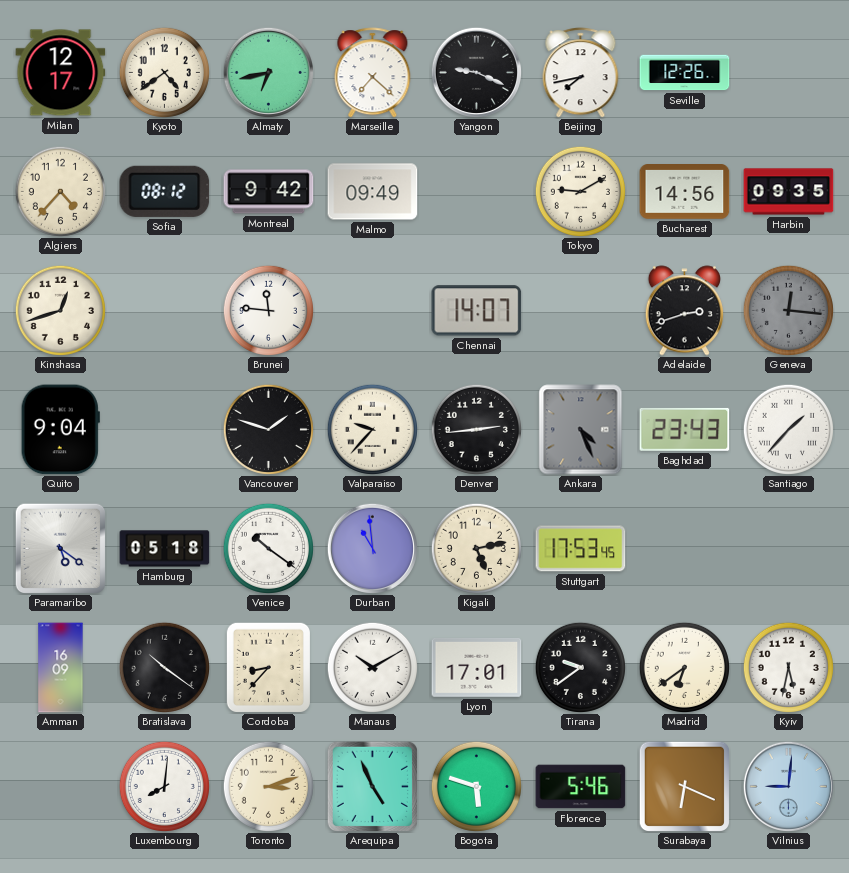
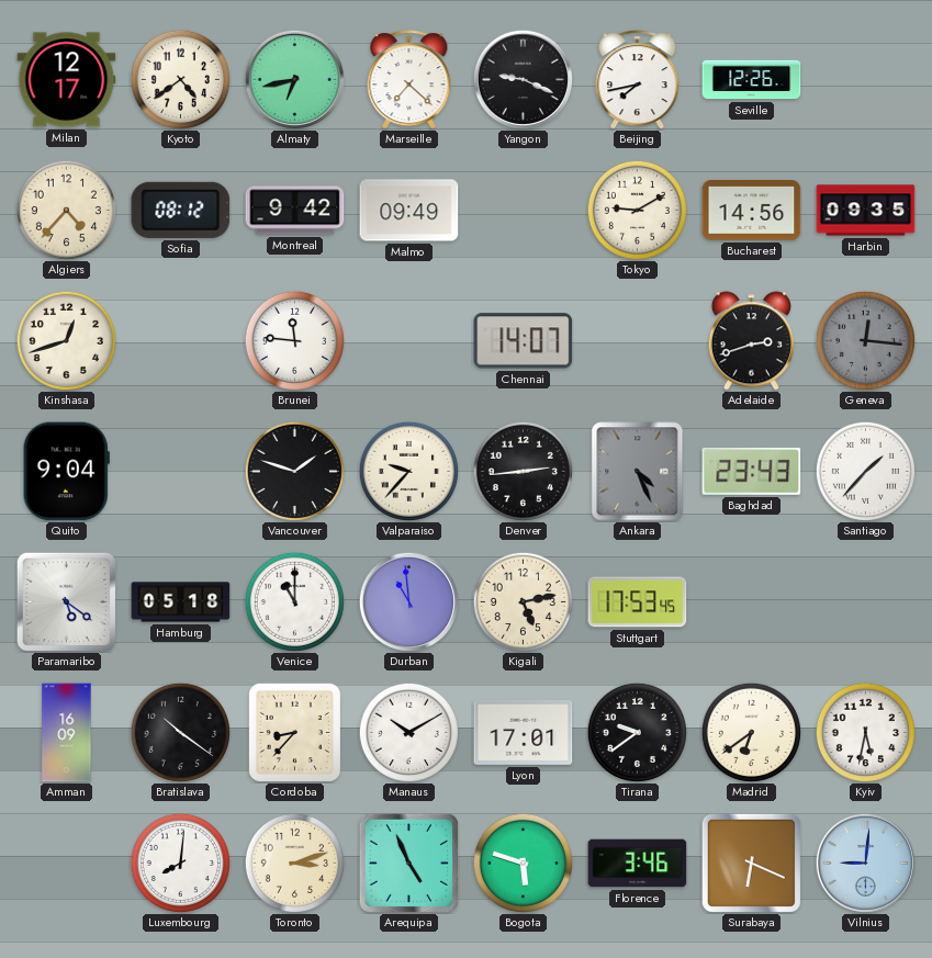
Venice: 10:21 -> 11:00 (294, 601)
Florence: 5:46 -> 3:46 (638, 864)
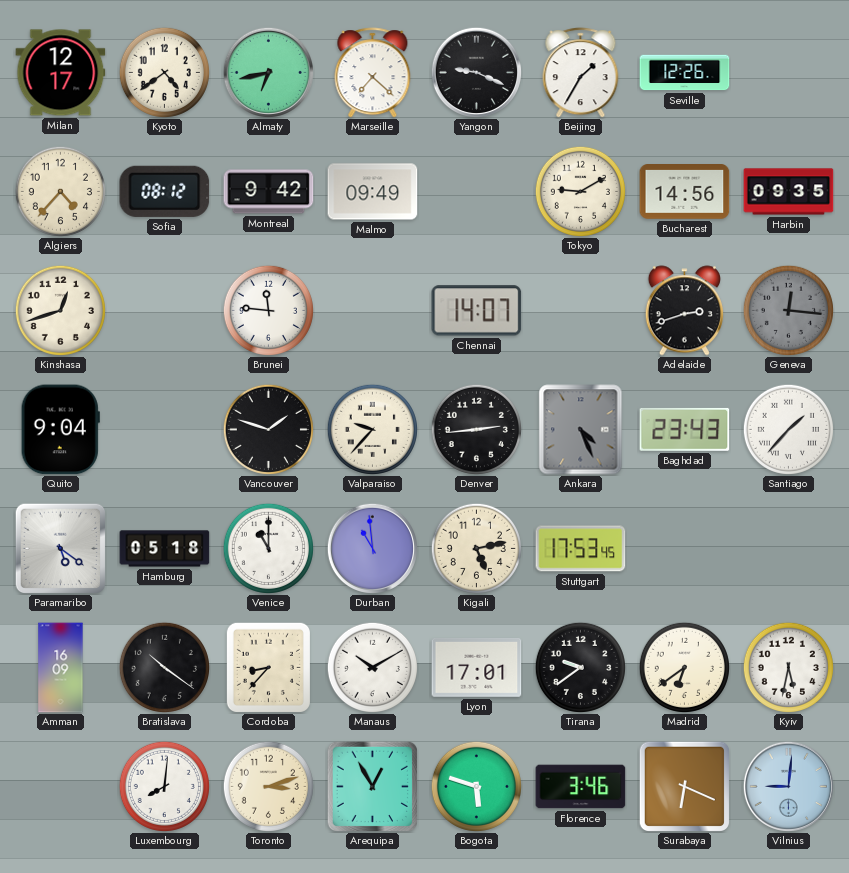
Beijing: 7:43 -> 1:35 (581, 73)
Arequipa: 4:56 -> 12:55 (372, 786)
